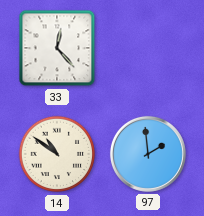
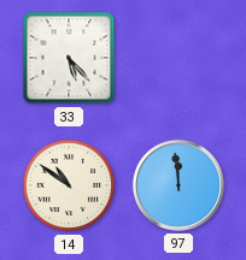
33: 12:23 -> 5:23 (69, 58)
97: 1:59 -> 11:59 (178, 185)
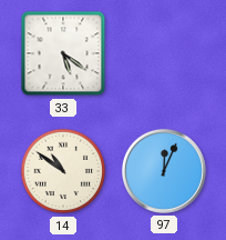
33: 5:23 -> 5:21 (63, 53)
97: 11:59 -> 12:04 (164, 171)
